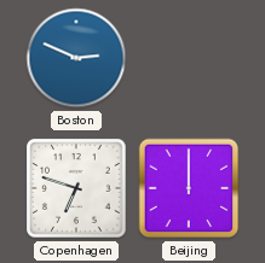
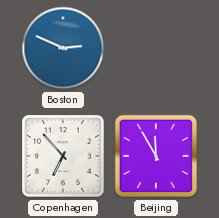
Copenhagen: 6:48 -> 6:53 (63, 156)
Beijing: 12:00 -> 11:55 (156, 156)
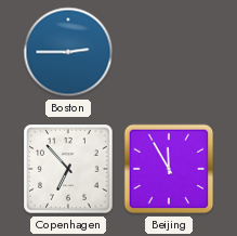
Boston: 2:49 -> 2:45 (68, 52)
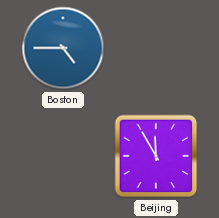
Boston: 2:45 -> 4:45 (63, 48)
Copenhagen: 6:53 -> none (68, 169)
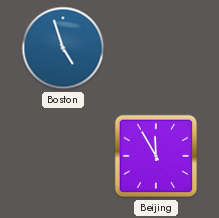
Boston: 4:45 -> 4:57 (63, 48)
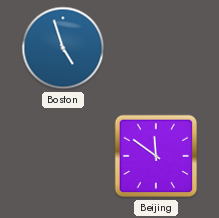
Beijing: 11:55 -> 11:51 (156, 156)
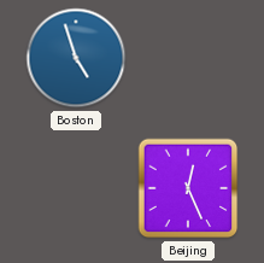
Beijing: 11:51 -> 12:26 (188, 188)
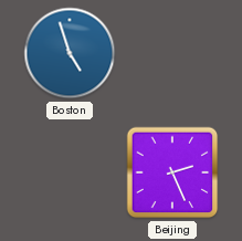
Beijing: 12:26 -> 2:26 (172, 172)
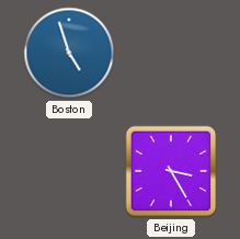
Beijing: 2:26 -> 3:25 (171, 171)
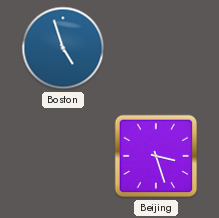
Beijing: 3:25 -> 3:27 (156, 156)
